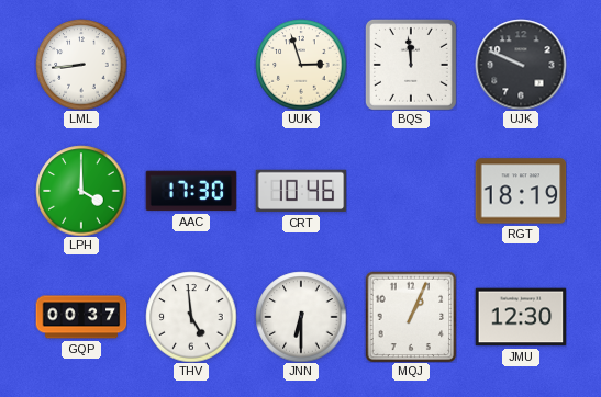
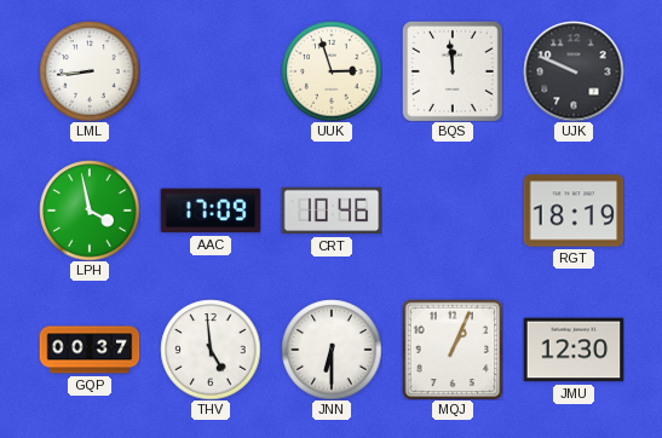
LPH: 4:00 -> 3:58 (90, 211)
AAC: 17:30 -> 17:09 (211, 211)
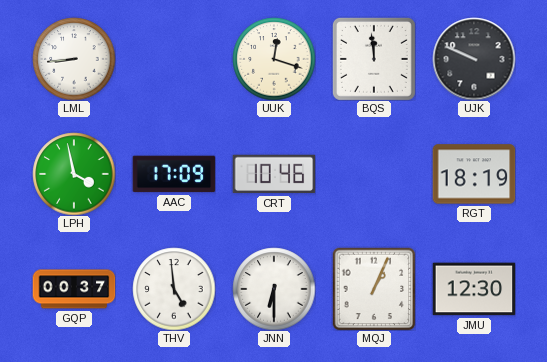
UUK: 2:57 -> 12:18 (274, 59)
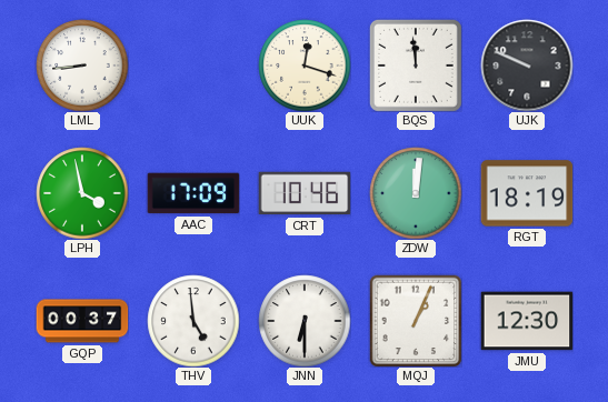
ZDW: none -> 12:01 (416, 193)
